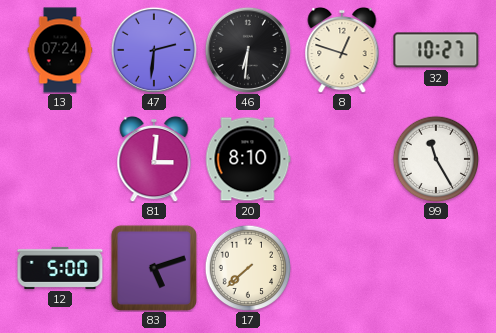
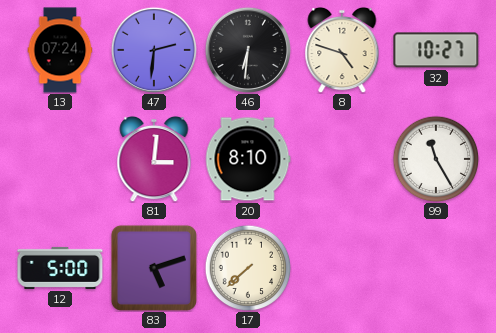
8: 12:48 -> 4:48 (342, 50)
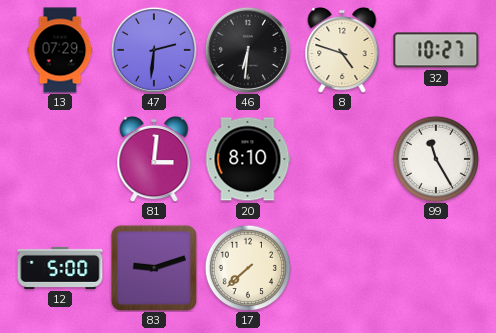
13: 07:24 -> 07:29 (60, 50)
83: 5:12 -> 9:12 (154, 268)
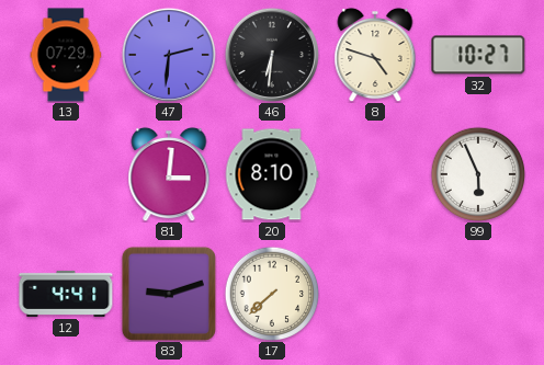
99: 11:25 -> 5:56 (478, 174)
12: 5:00 -> 4:41 (66, 294)
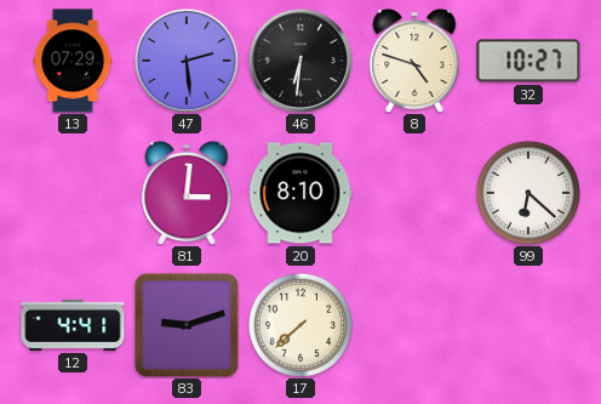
47: 2:31 -> 2:29 (185, 59)
99: 5:56 -> 6:22 (528, 193)
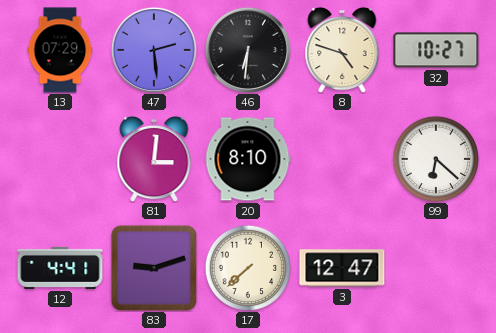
3: none -> 12:47 (342, 268)
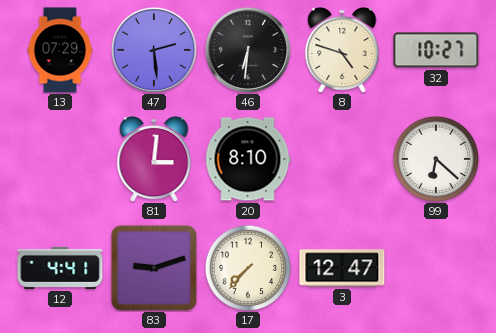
17: 7:38 -> 7:37 (248, 268)
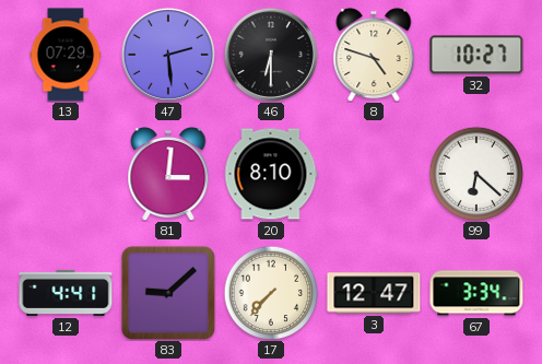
46: 6:31 -> 6:30 (270, 54)
83: 9:12 -> 9:08 (168, 293)
67: none -> 3:34 (476, 293)
